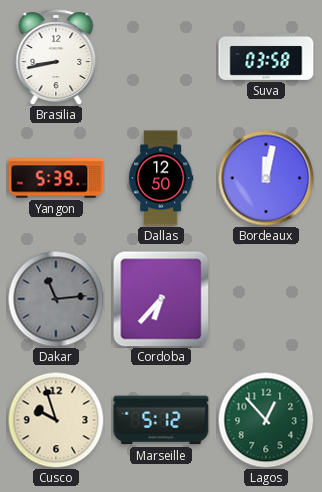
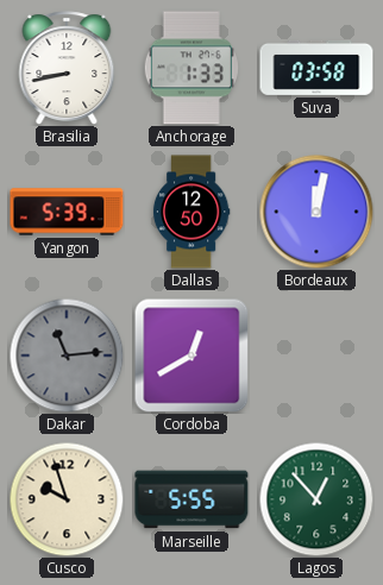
Anchorage: none -> 1:33 (191, 68)
Cordoba: 6:37 -> 12:40 (191, 356)
Marseille: 5:12 -> 5:55 (191, 499)
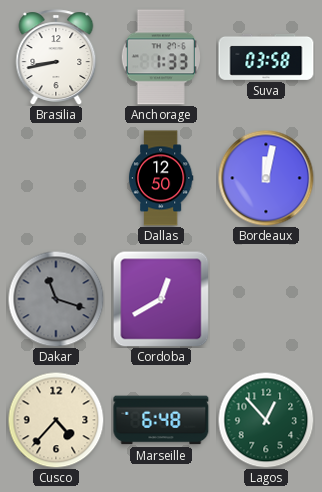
Yangon: 5:39 -> none (67, 212)
Dakar: 11:14 -> 11:18 (56, 299)
Cusco: 9:57 -> 4:37 (56, 420)
Marseille: 5:55 -> 6:48 (161, 420)
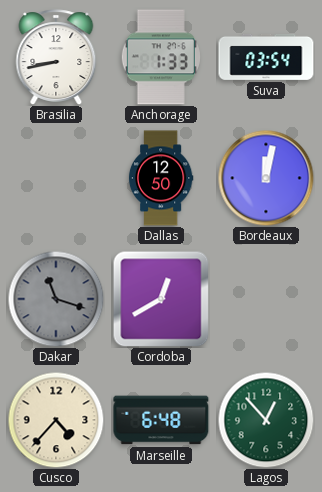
Suva: 03:58 -> 03:54 (266, 57)
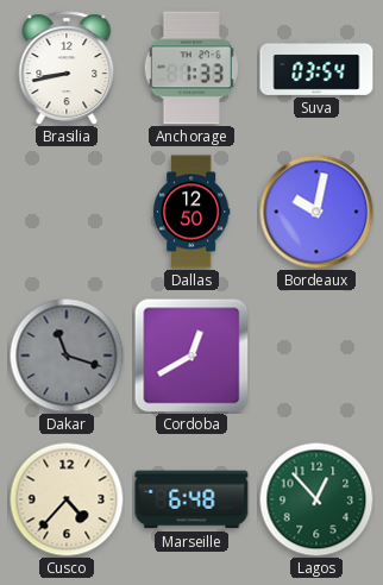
Bordeaux: 12:02 -> 10:02 (316, 212)
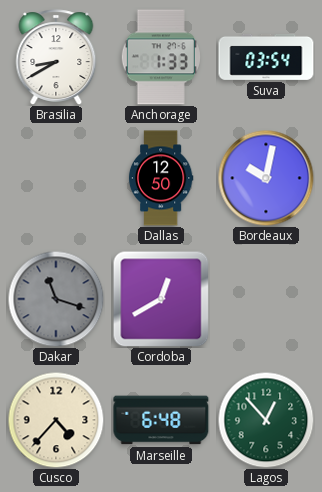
Brasilia: 8:43 -> 8:40 (56, 57)
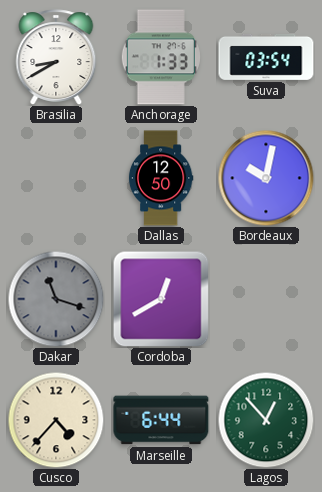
Marseille: 6:48 -> 6:44 (161, 420)
